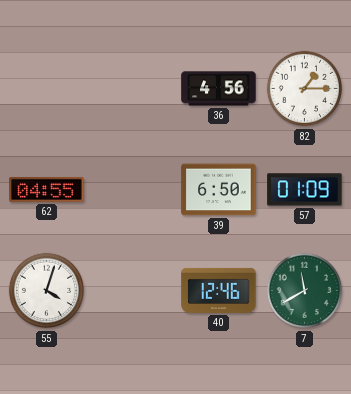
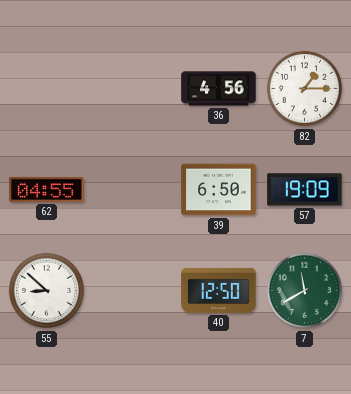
57: 01:09 -> 19:09 (305, 190)
55: 4:03 -> 8:52 (47, 291)
40: 12:46 -> 12:50 (219, 290)
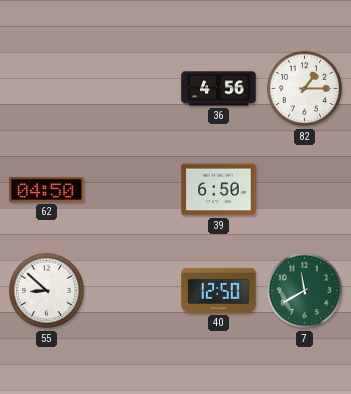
62: 04:55 -> 04:50 (47, 189)
57: 19:09 -> none (305, 190)
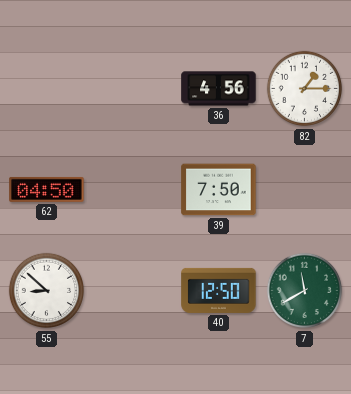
39: 6:50 -> 7:50 (219, 190)
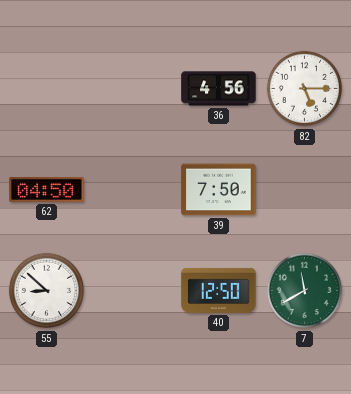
82: 1:15 -> 5:15 (305, 89)
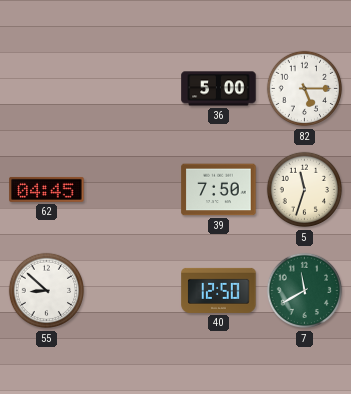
36: 4:56 -> 5:00 (219, 89)
62: 04:50 -> 04:45 (47, 189)
5: none -> 11:33 (305, 190)
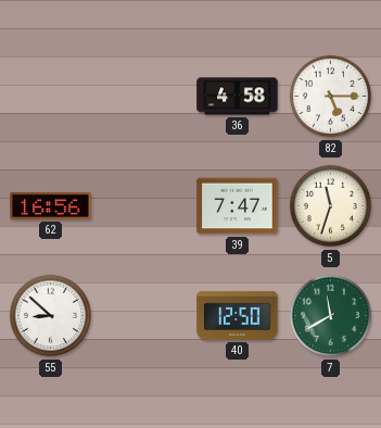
36: 5:00 -> 4:58 (238, 97)
62: 04:45 -> 16:56 (51, 205)
39: 7:50 -> 7:47 (238, 206)
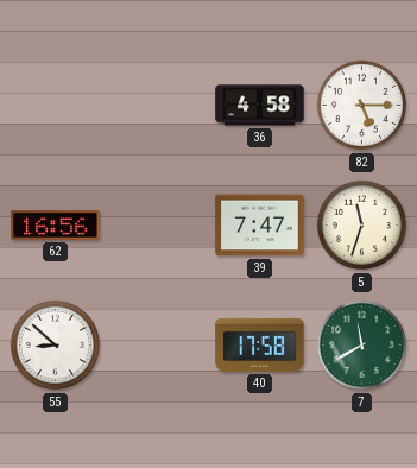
40: 12:50 -> 17:58 (260, 344)
